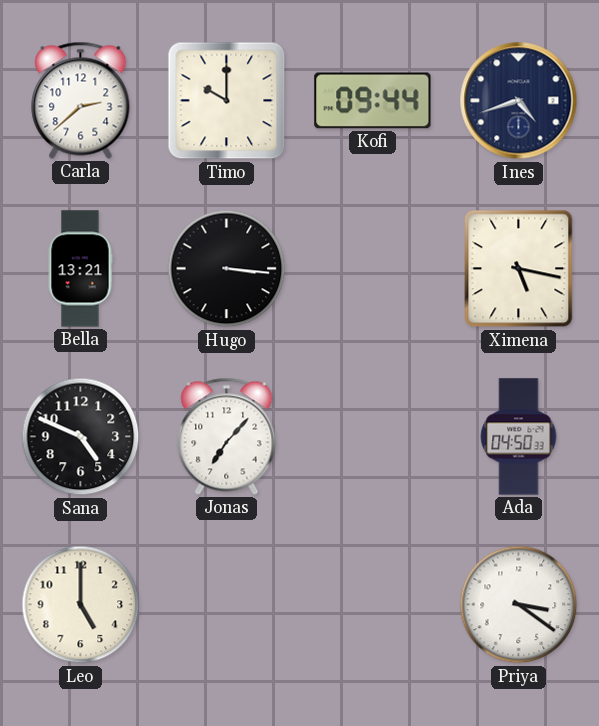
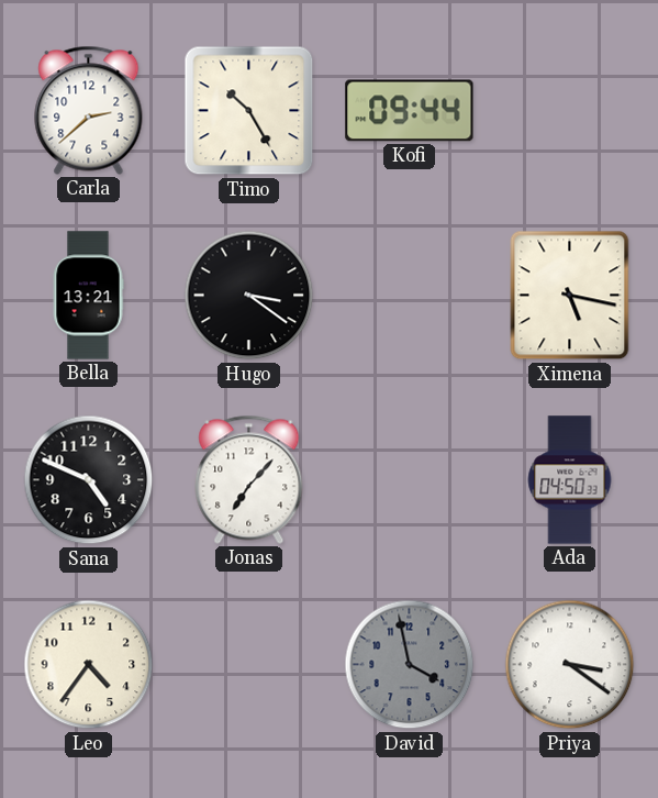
Timo: 10:00 -> 10:25 (249, 111)
Ines: 4:42 -> none (519, 101)
Hugo: 3:16 -> 3:21 (249, 296)
Leo: 5:00 -> 4:36 (89, 665)
David: none -> 3:58 (410, 665)
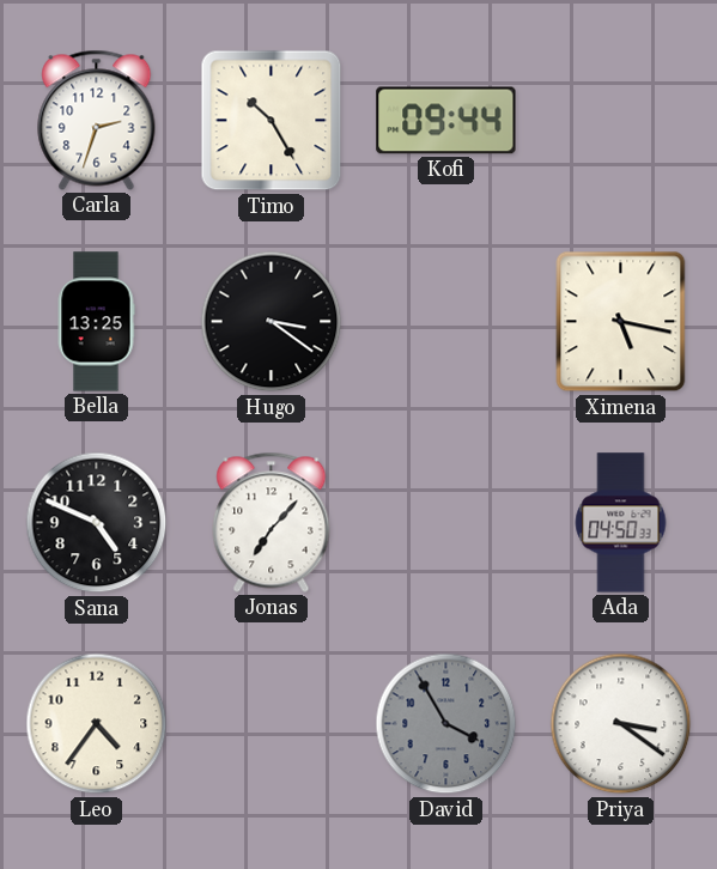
Carla: 2:38 -> 2:33 (97, 120)
Bella: 13:21 -> 13:25 (96, 322)
David: 3:58 -> 3:55 (446, 724)
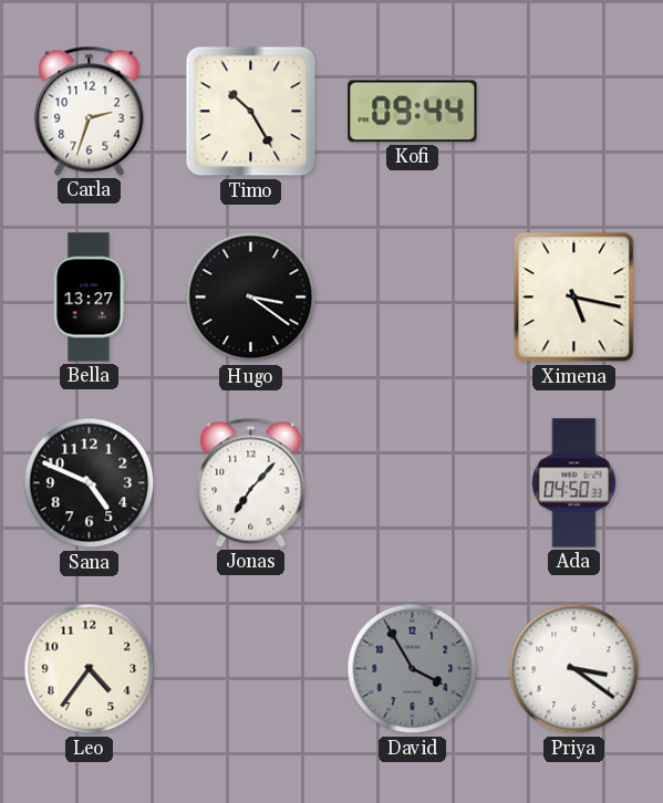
Bella: 13:25 -> 13:27 (89, 298)
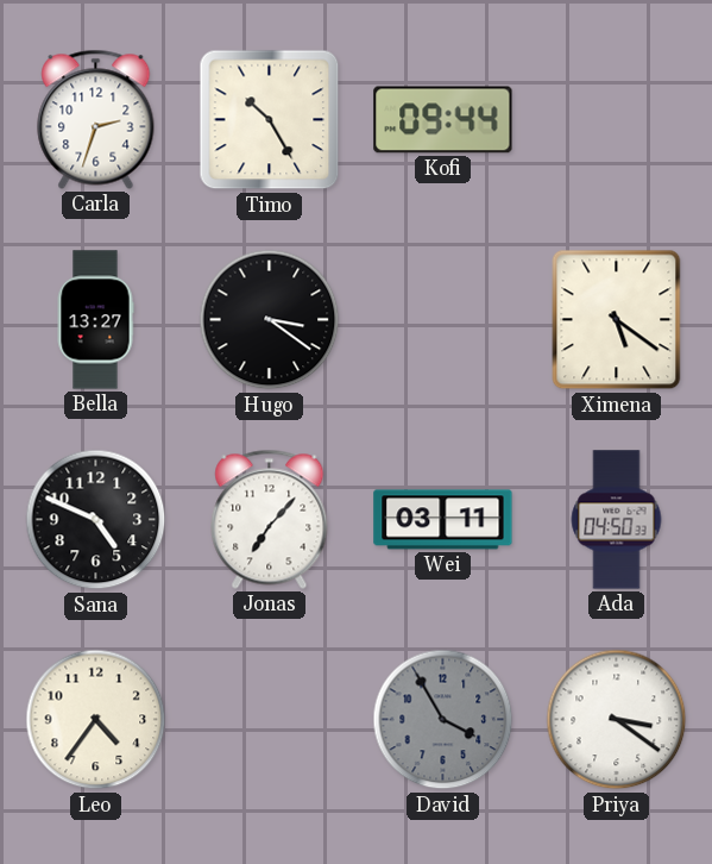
Ximena: 5:17 -> 5:21 (617, 320)
Wei: none -> 03:11 (443, 520)
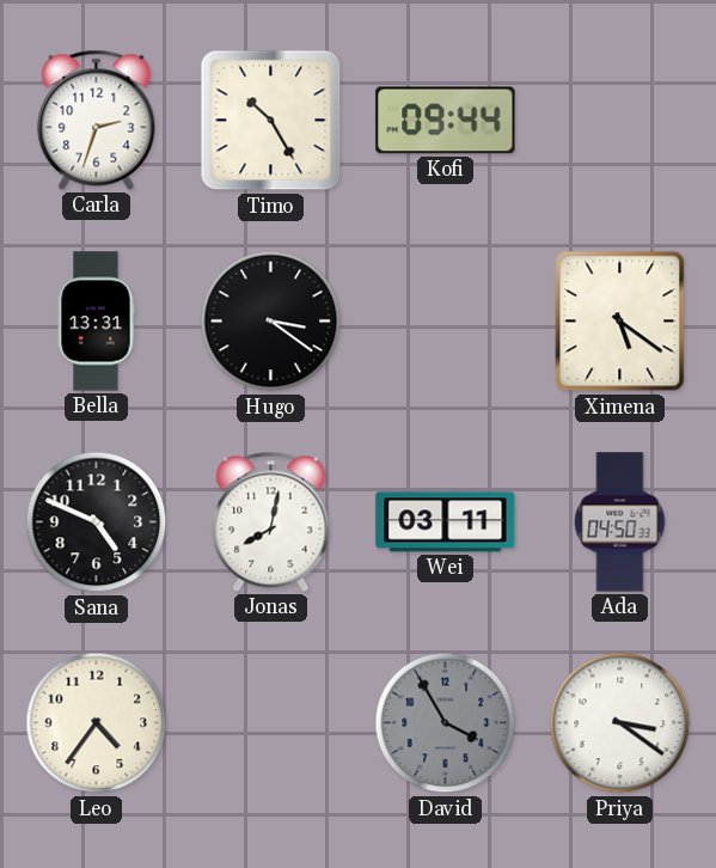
Bella: 13:27 -> 13:31 (96, 322)
Jonas: 7:07 -> 8:02 (271, 521)
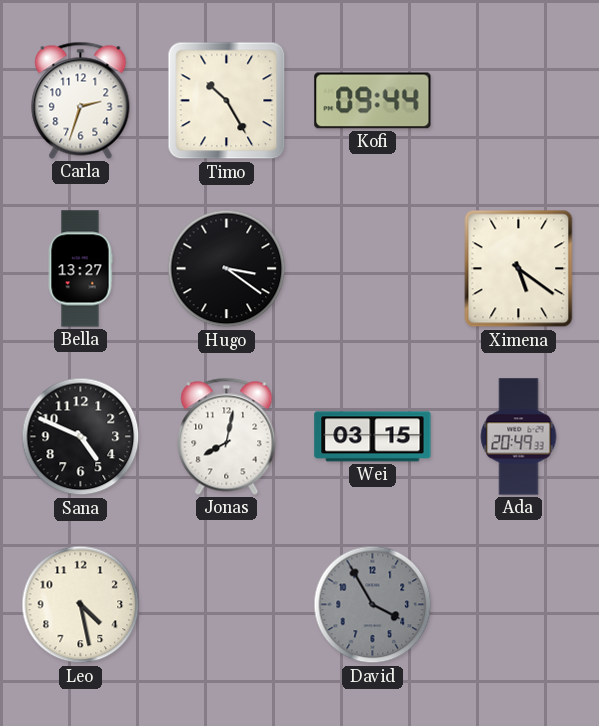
Bella: 13:31 -> 13:27 (80, 269)
Wei: 03:11 -> 03:15 (373, 437)
Ada: 04:50 -> 20:49 (519, 437)
Leo: 4:36 -> 4:28 (81, 605)
Priya: 3:21 -> none (620, 723)
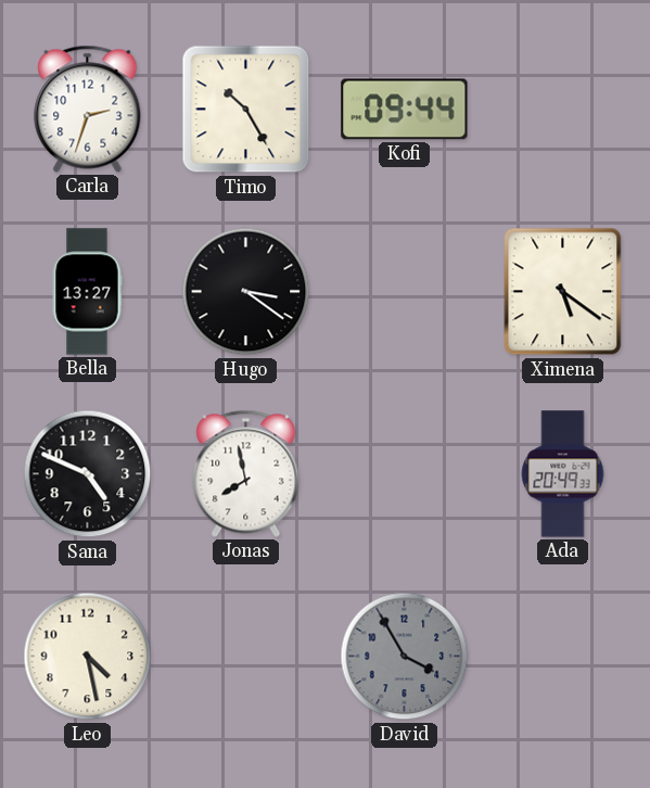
Jonas: 8:02 -> 7:58 (246, 473)
Wei: 03:15 -> none (373, 437)
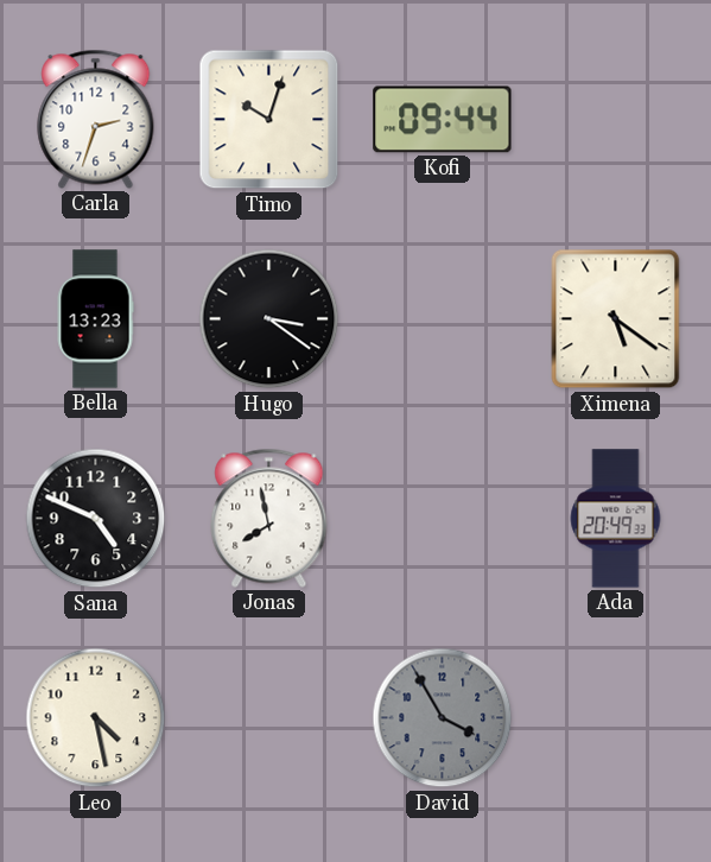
Timo: 10:25 -> 10:03 (269, 120)
Bella: 13:27 -> 13:23 (95, 319)
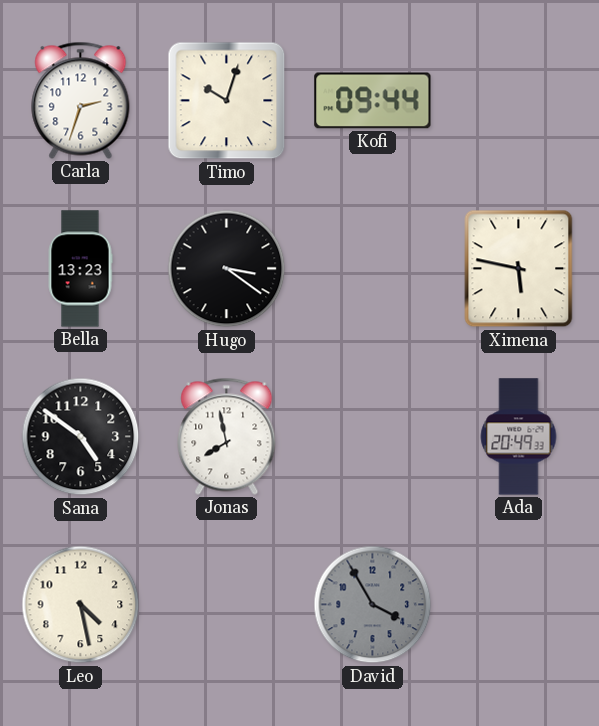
Ximena: 5:21 -> 5:47 (519, 269)
Sana: 4:49 -> 4:51 (81, 437)
